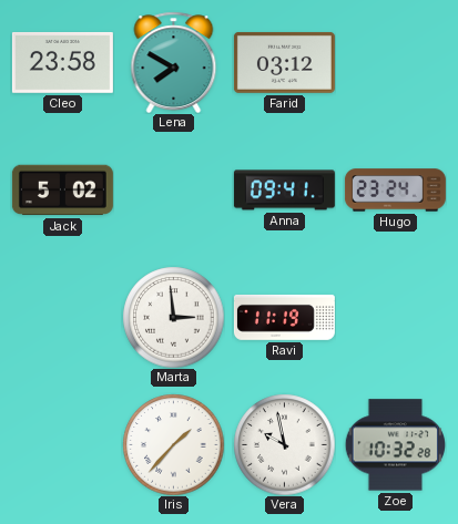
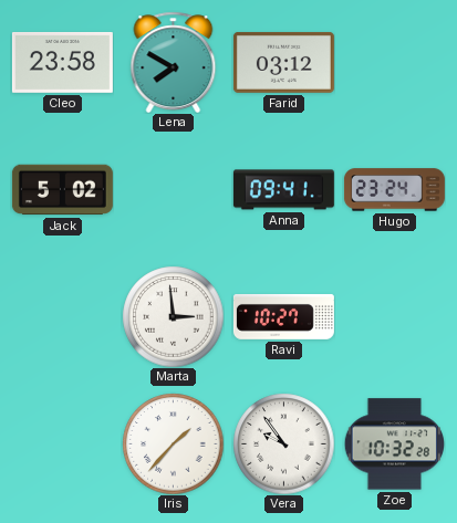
Ravi: 11:19 -> 10:27 (283, 316)
Vera: 9:58 -> 9:54 (283, 443)
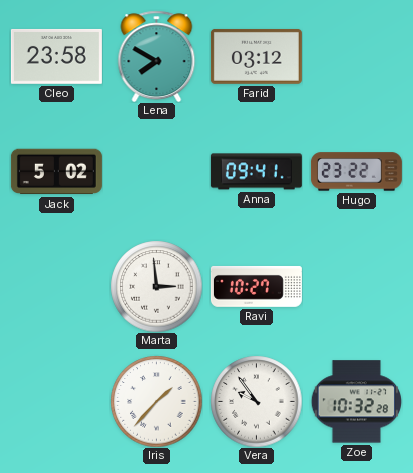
Hugo: 23:24 -> 23:22 (356, 172)
